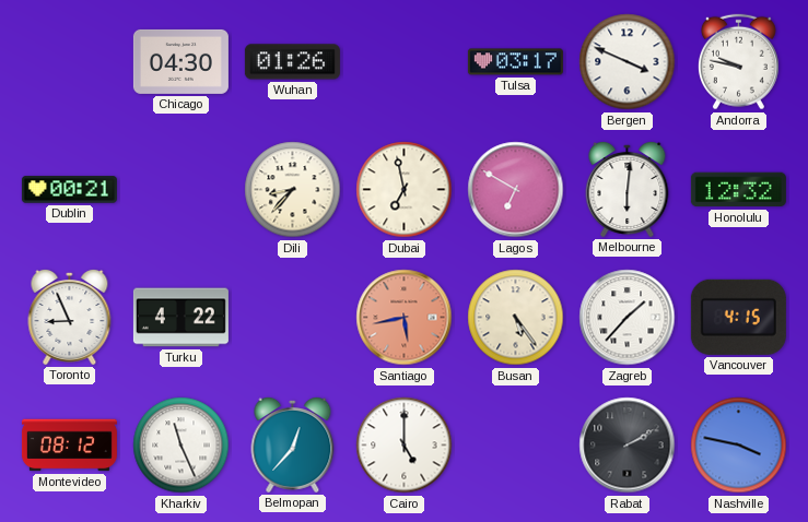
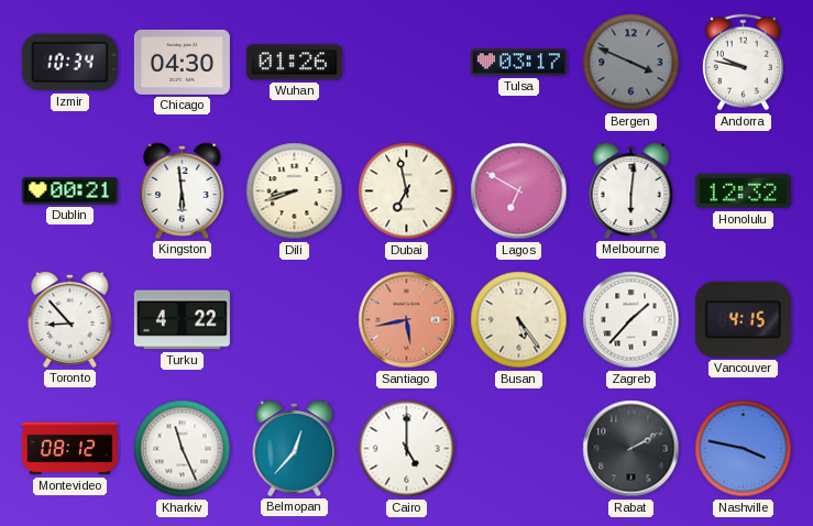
Izmir: none -> 10:34 (69, 63)
Bergen dial: white -> grey (631, 63)
Kingston: none -> 5:59 (183, 190)
Dili: 8:37 -> 8:42 (295, 191)
Toronto: 8:56 -> 8:53 (70, 319)
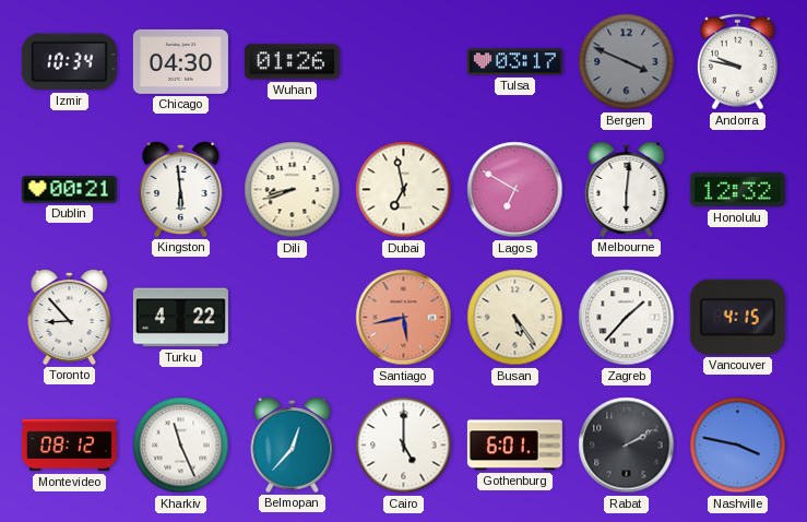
Gothenburg: none -> 6:01 (514, 446)
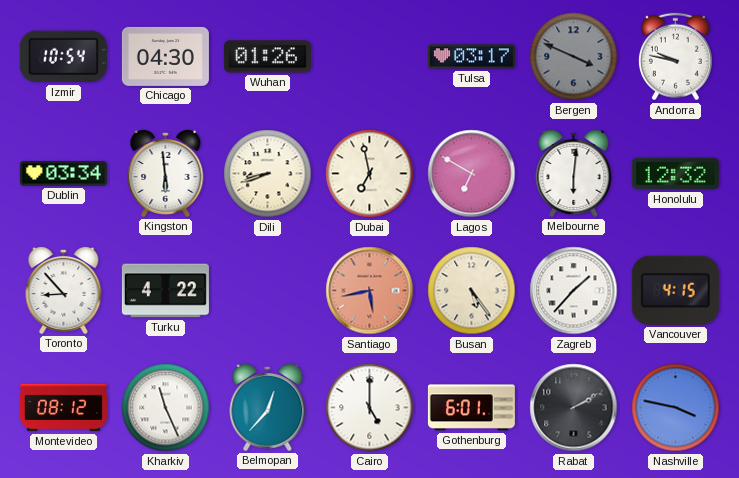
Izmir: 10:34 -> 10:54 (63, 57)
Dublin: 00:21 -> 03:34 (63, 174)
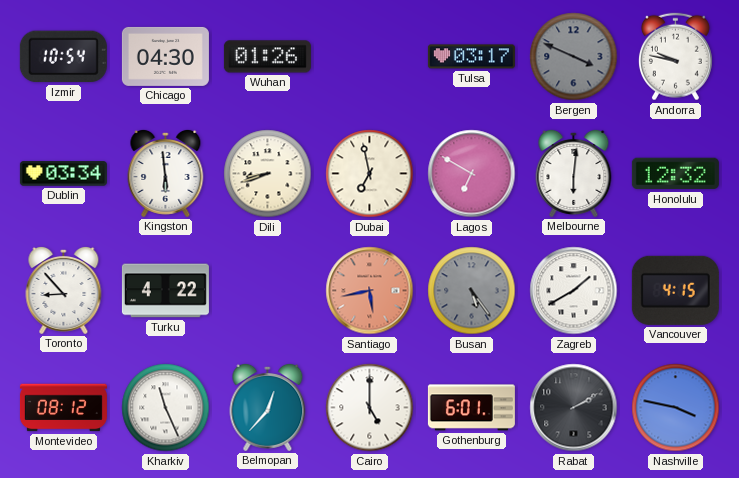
Busan dial: cream -> grey (472, 291)
Zagreb: 1:37 -> 1:40 (574, 291)
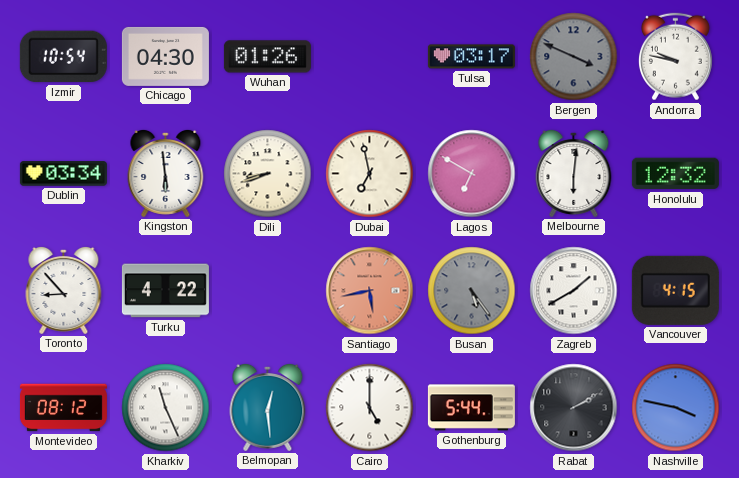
Belmopan: 12:37 -> 12:29 (268, 407)
Gothenburg: 6:01 -> 5:44 (471, 408)
